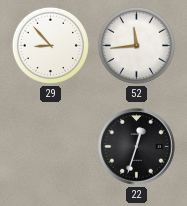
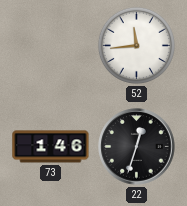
29: 8:53 -> none (50, 45)
73: none -> 1:46 (51, 147)
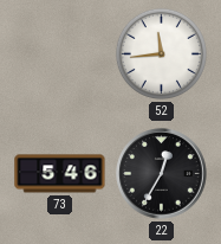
73: 1:46 -> 5:46 (60, 174)
22: 12:33 -> 12:35 (162, 174)
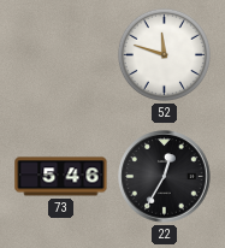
52: 11:44 -> 11:48 (164, 54)
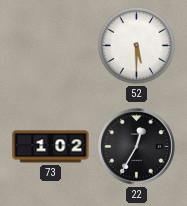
52: 11:48 -> 5:30 (136, 45)
73: 5:46 -> 1:02 (51, 147)
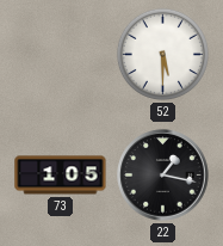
73: 1:02 -> 1:05 (61, 176)
22: 12:35 -> 1:17 (163, 176)
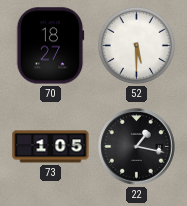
70: none -> 18:27 (50, 46)
